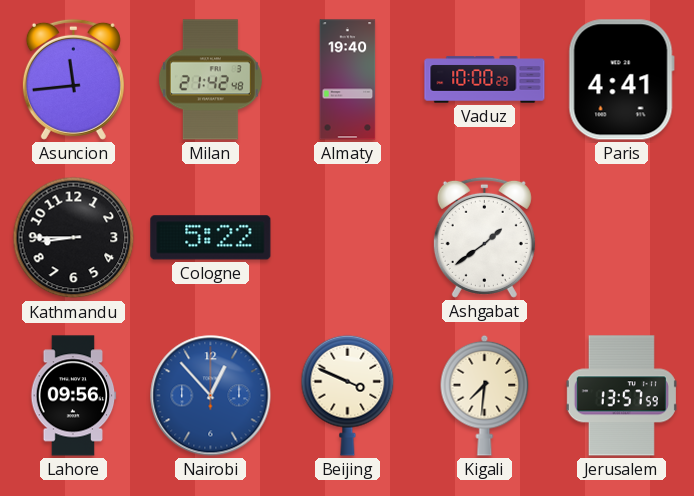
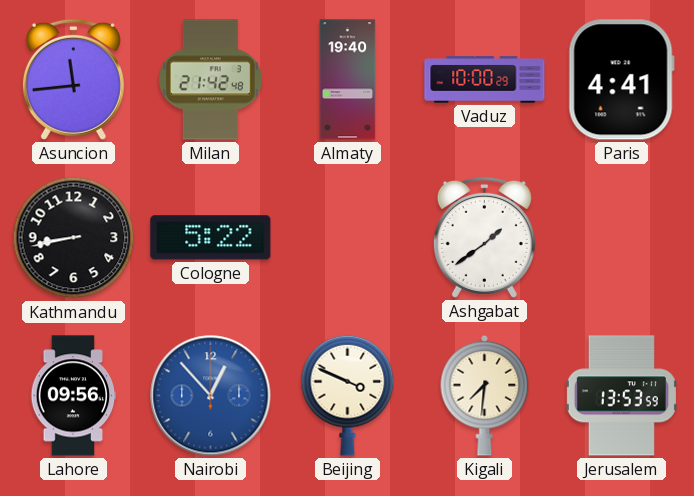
Kathmandu: 8:45 -> 8:43 (74, 238)
Jerusalem: 13:57 -> 13:53 (621, 396)
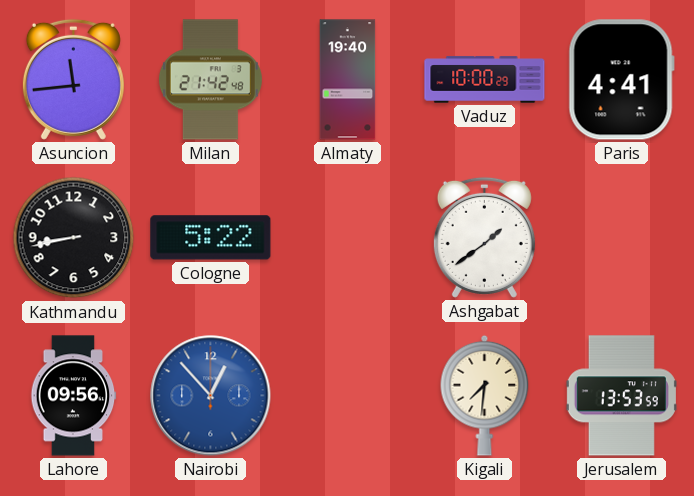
Beijing: 3:49 -> none (348, 395)
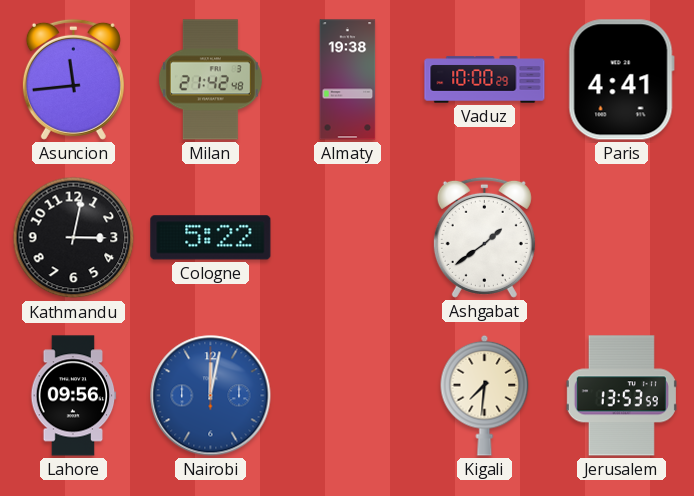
Almaty: 19:40 -> 19:38 (348, 80)
Kathmandu: 8:43 -> 3:02 (74, 238)
Nairobi: 12:53 -> 12:02 (211, 396)
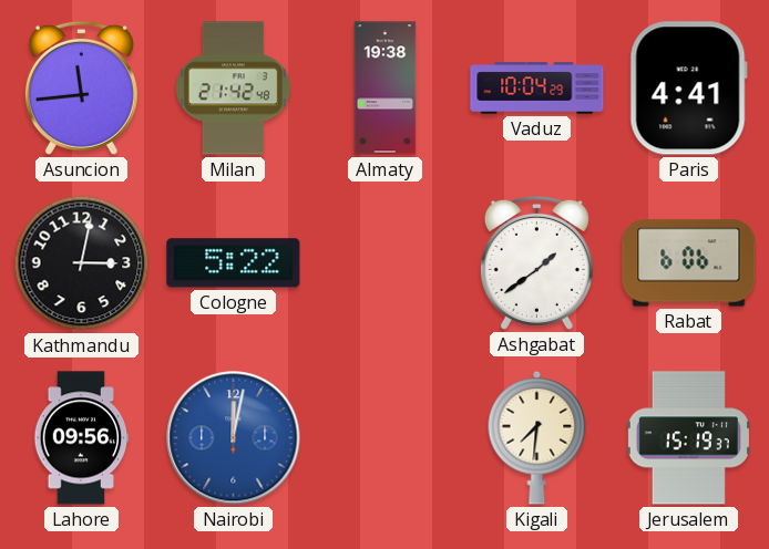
Vaduz: 10:00 -> 10:04 (537, 89)
Rabat: none -> 6:06 (689, 263)
Jerusalem: 13:53 -> 15:19 (688, 438)
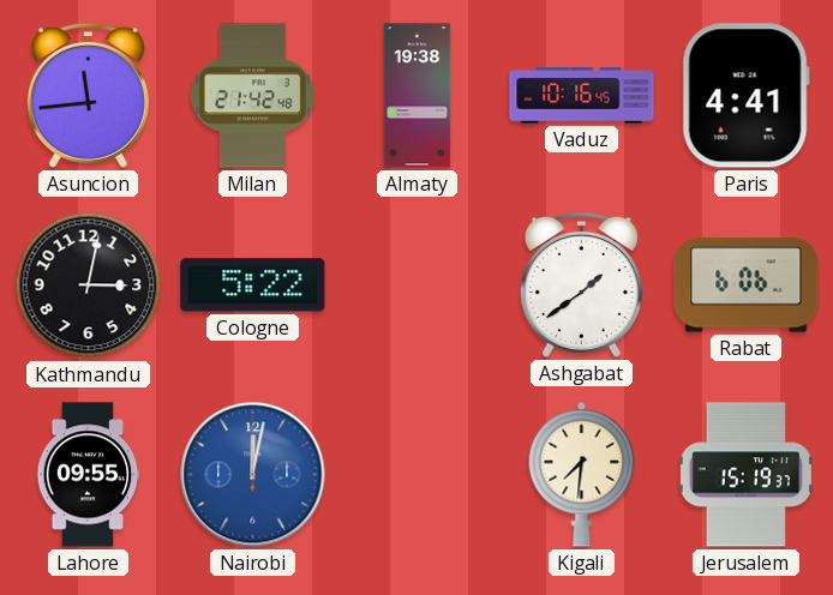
Vaduz: 10:04 -> 10:16 (582, 96)
Lahore: 09:56 -> 09:55 (89, 475)
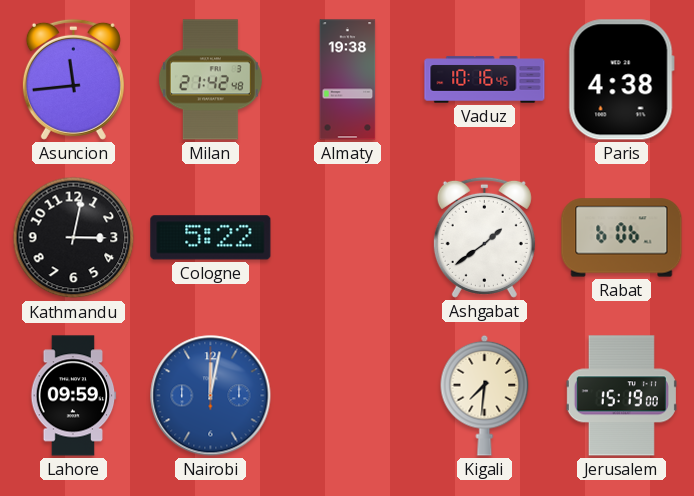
Paris: 4:41 -> 4:38 (621, 80)
Lahore: 09:55 -> 09:59 (74, 396)
Jerusalem: 15:19:37 -> 15:19:00 (621, 396)
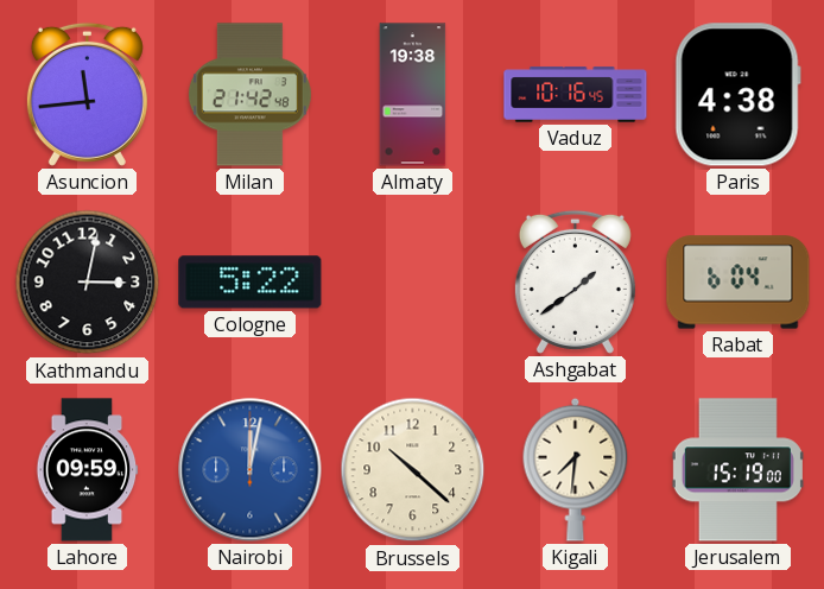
Rabat: 6:06 -> 6:04 (739, 283)
Brussels: none -> 10:22 (413, 470)
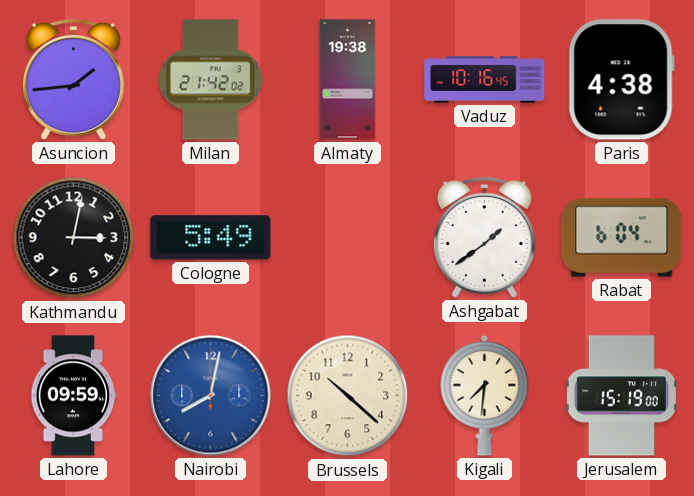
Asuncion: 11:44 -> 1:44 (73, 79)
Milan: 21:42:48 -> 21:42:02 (210, 80)
Cologne: 5:22 -> 5:49 (211, 238)
Nairobi: 12:02 -> 8:02 (211, 396)
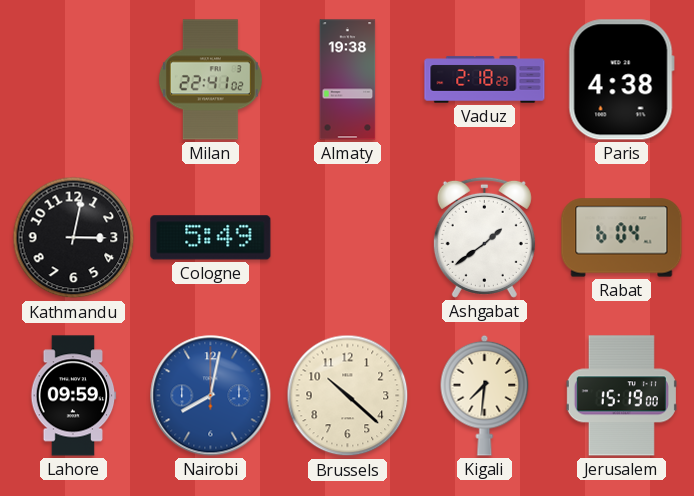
Asuncion: 1:44 -> none (73, 79)
Milan: 21:42 -> 22:41 (210, 80)
Vaduz: 10:16 -> 2:18 (485, 80)
